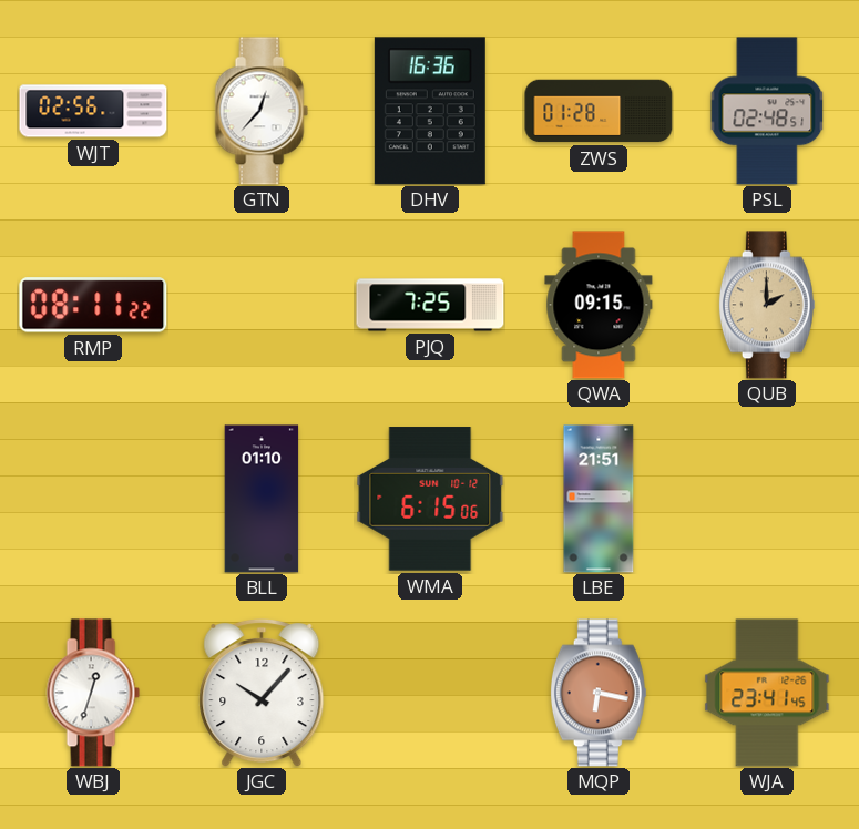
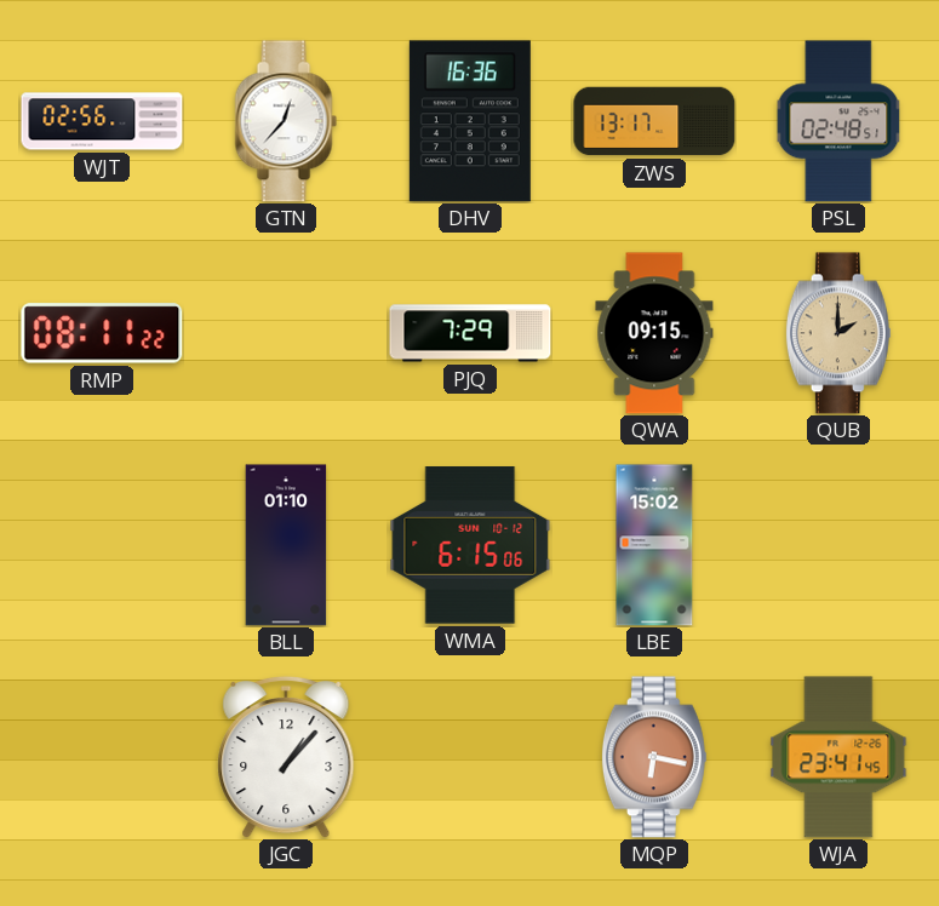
ZWS: 01:28 -> 13:17 (654, 121)
PJQ: 7:25 -> 7:29 (470, 333)
LBE: 21:51 -> 15:02 (654, 545)
WBJ: 12:33 -> none (93, 693)
JGC: 10:07 -> 1:07 (286, 757)
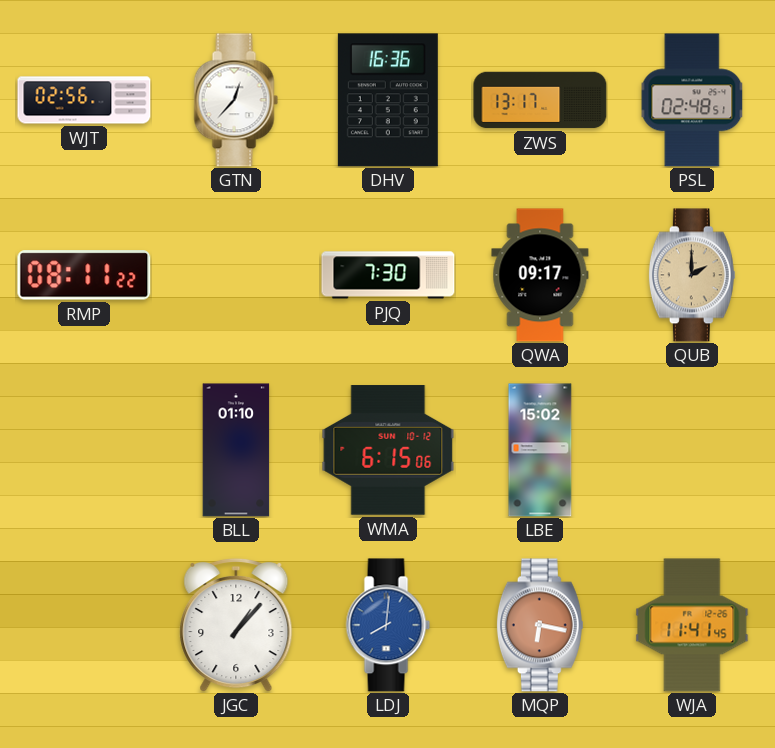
PJQ: 7:29 -> 7:30 (388, 275)
QWA: 09:15 -> 09:17 (540, 275)
LDJ: none -> 8:01 (388, 625)
WJA: 23:41 -> 11:41 (692, 625)
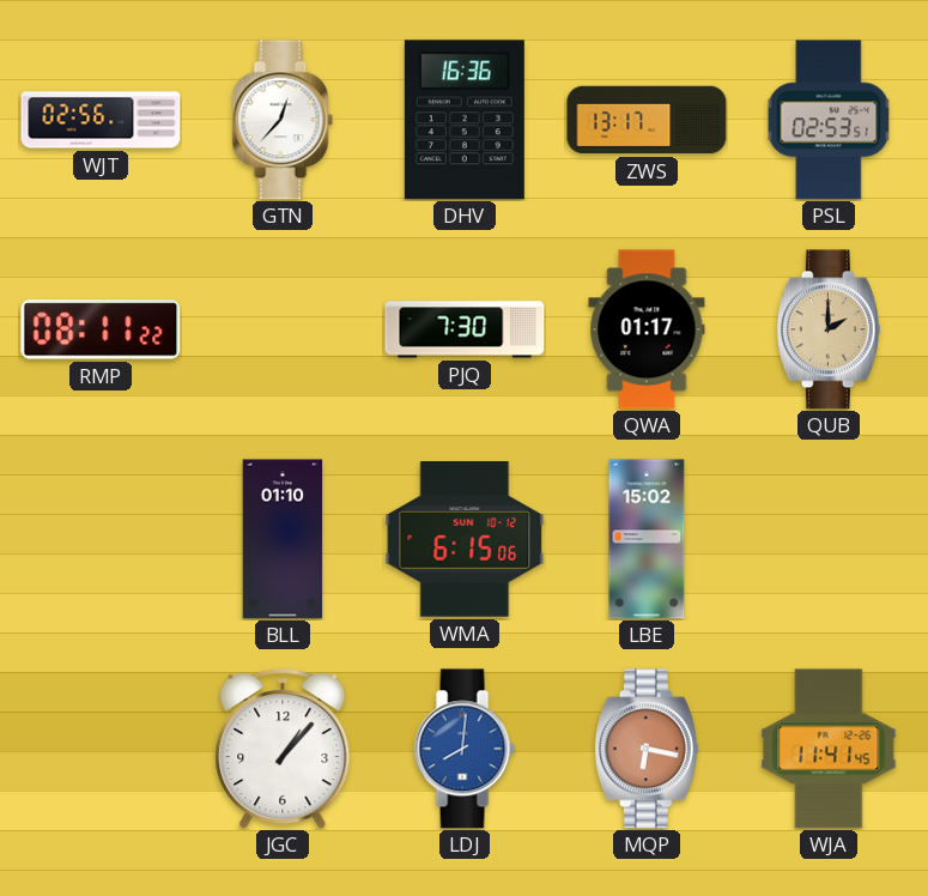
PSL: 02:48 -> 02:53 (829, 120)
QWA: 09:17 -> 01:17 (647, 329)
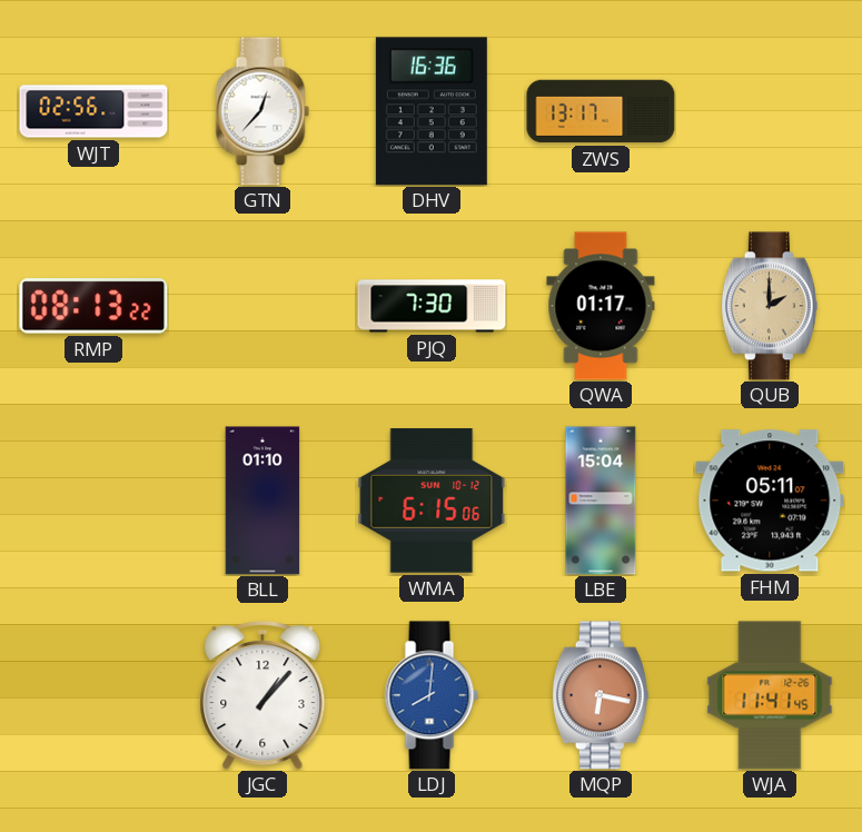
PSL: 02:53 -> none (829, 120)
RMP: 08:11 -> 08:13 (93, 306)
LBE: 15:02 -> 15:04 (601, 501)
FHM: none -> 05:11 (770, 501)
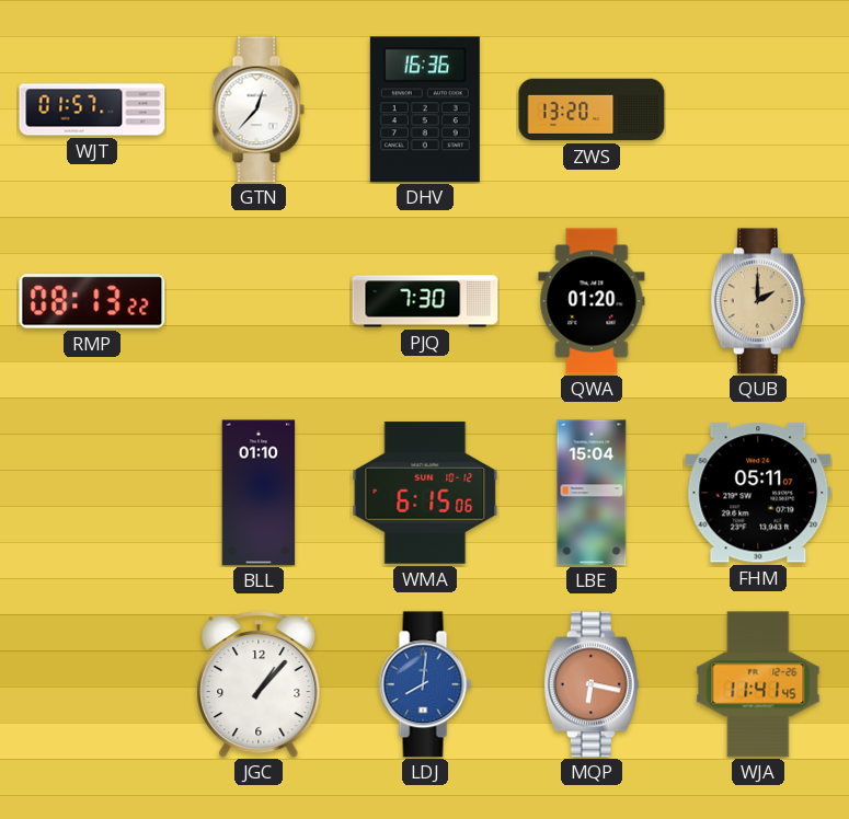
WJT: 02:56 -> 01:57 (92, 109)
ZWS: 13:17 -> 13:20 (592, 109)
QWA: 01:17 -> 01:20 (592, 301)
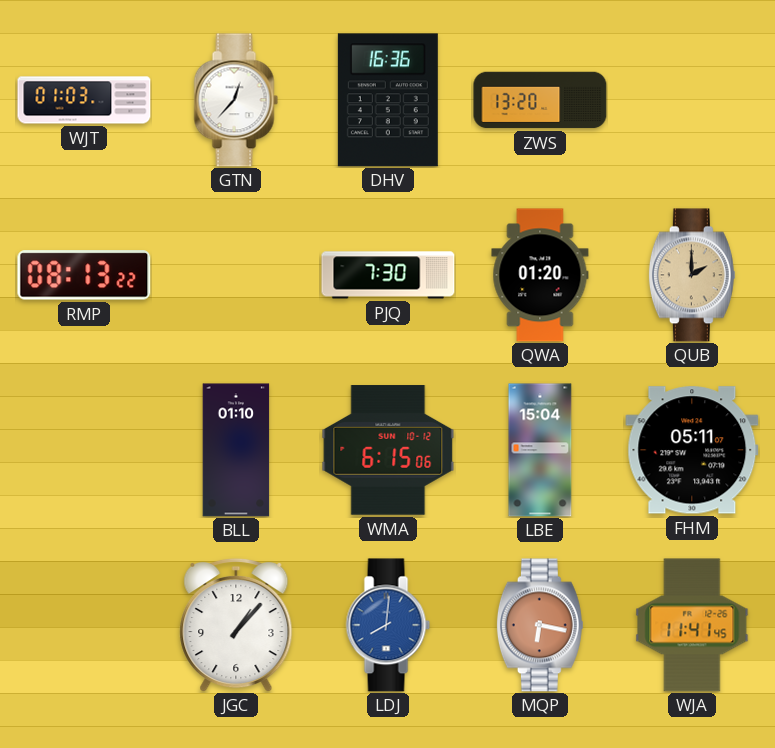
WJT: 01:57 -> 01:03 (84, 100)
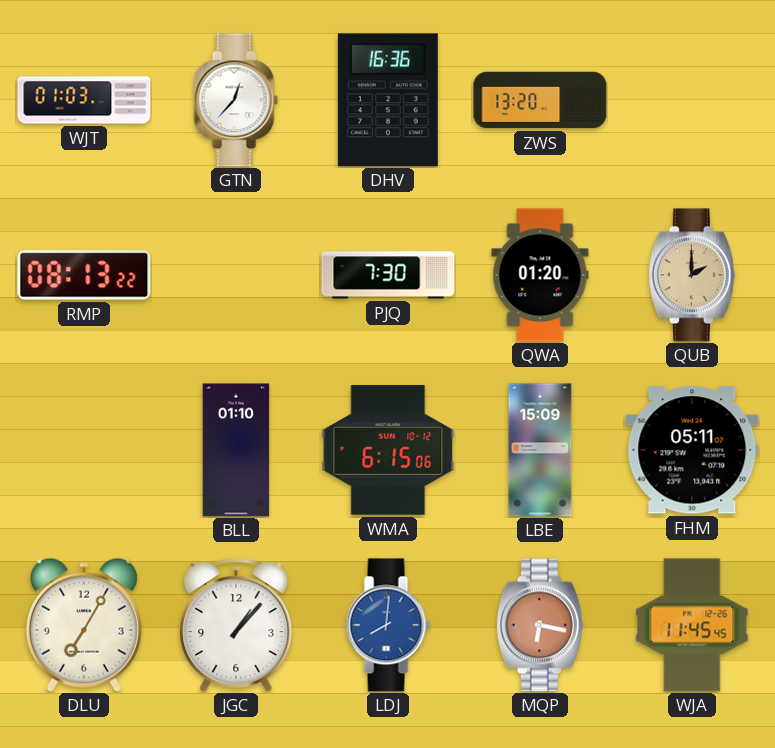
LBE: 15:04 -> 15:09 (540, 450)
DLU: none -> 7:05 (84, 625)
WJA: 11:41 -> 11:45 (692, 625)
